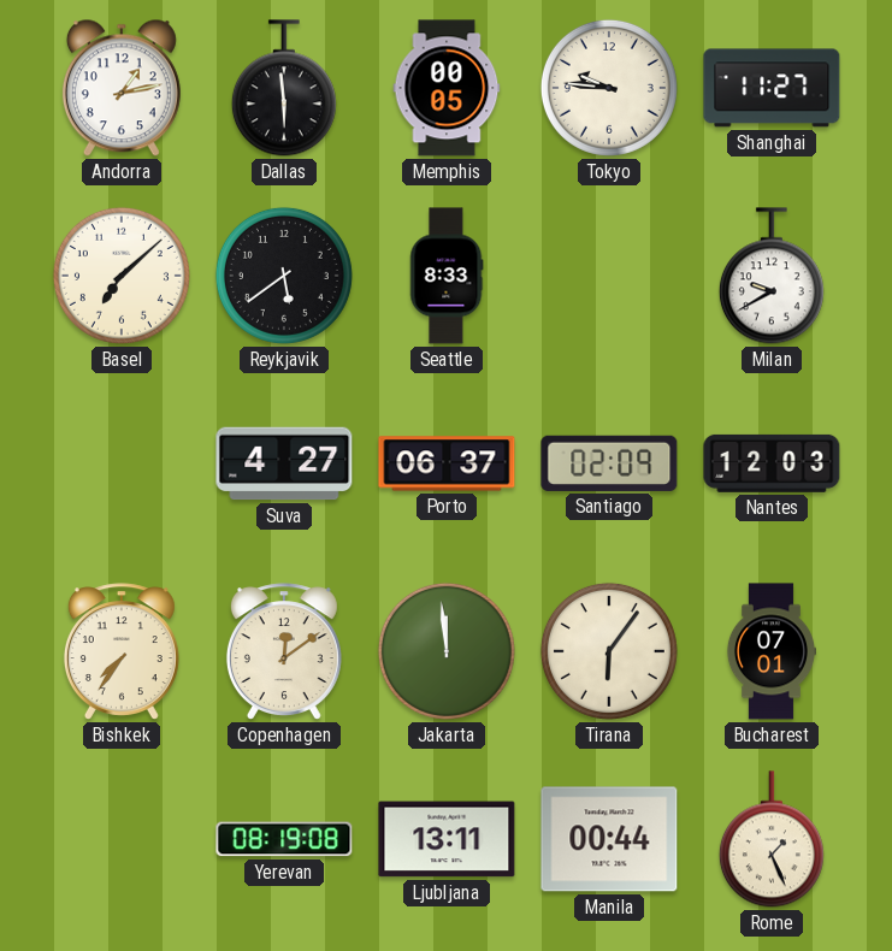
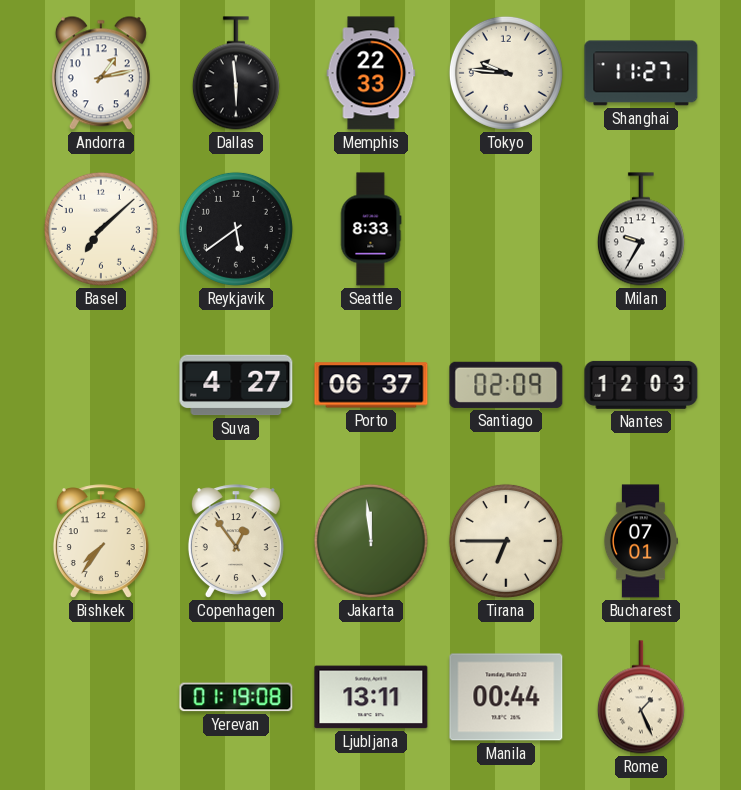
Memphis: 00:05 -> 22:33 (371, 73)
Milan: 9:40 -> 9:35 (641, 229)
Copenhagen: 12:09 -> 12:54 (236, 541)
Tirana: 6:06 -> 6:45 (506, 541)
Yerevan: 08:19 -> 01:19 (236, 697)
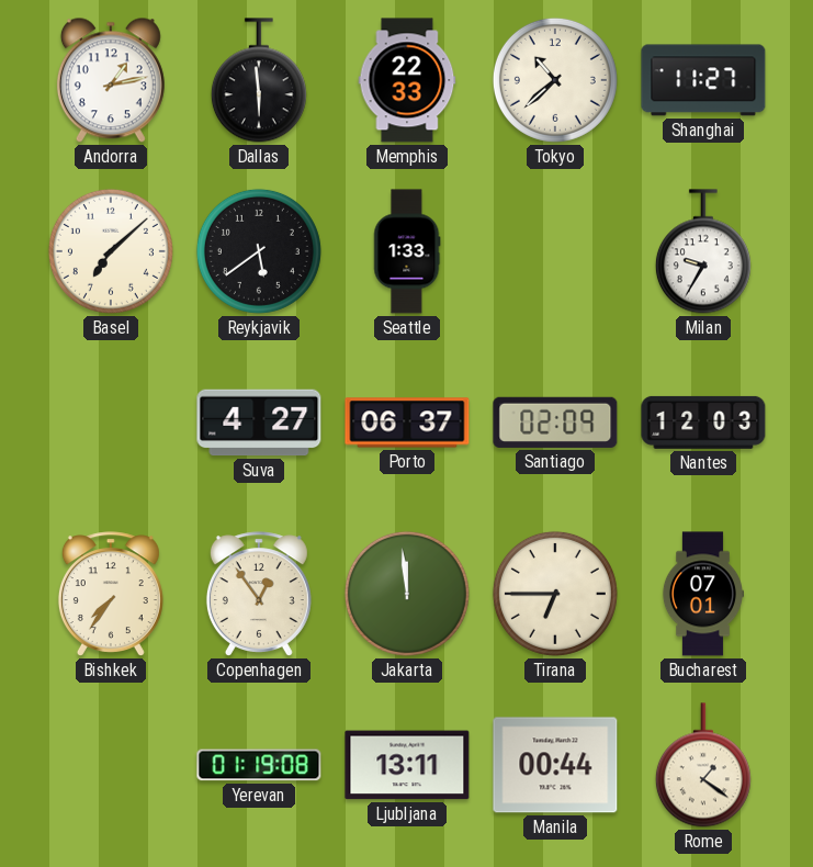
Tokyo: 9:46 -> 10:38 (555, 80)
Seattle: 8:33 -> 1:33 (407, 251)
Rome: 1:26 -> 1:21 (703, 765)
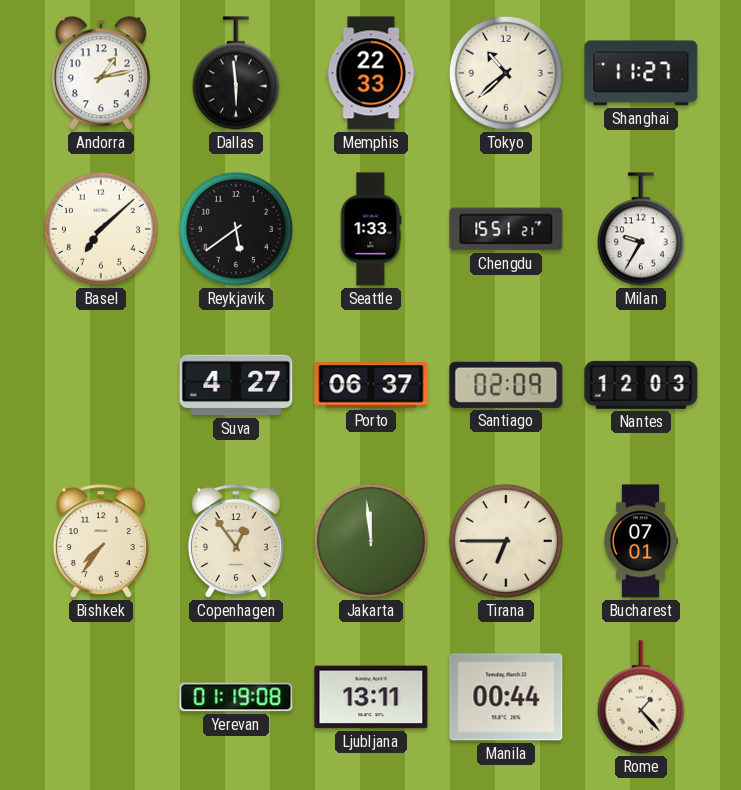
Chengdu: none -> 15:51 (506, 229)
Rome: 1:21 -> 1:23 (641, 697)
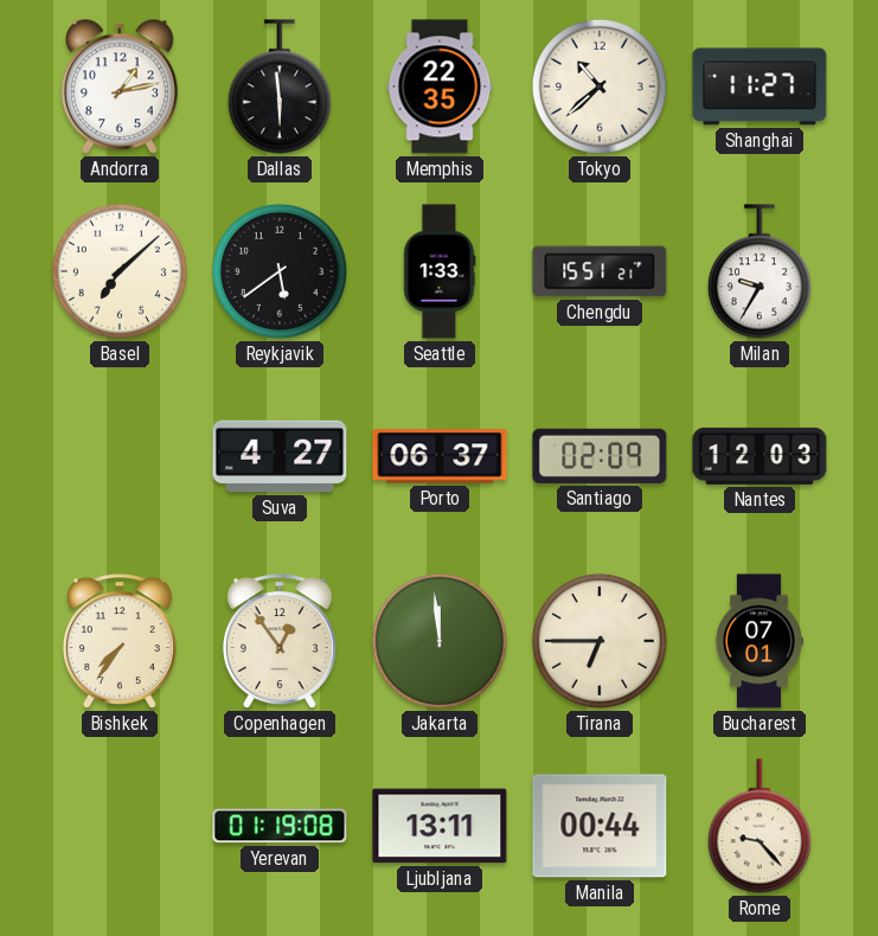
Memphis: 22:33 -> 22:35 (440, 86)
Rome: 1:23 -> 9:23 (760, 826)
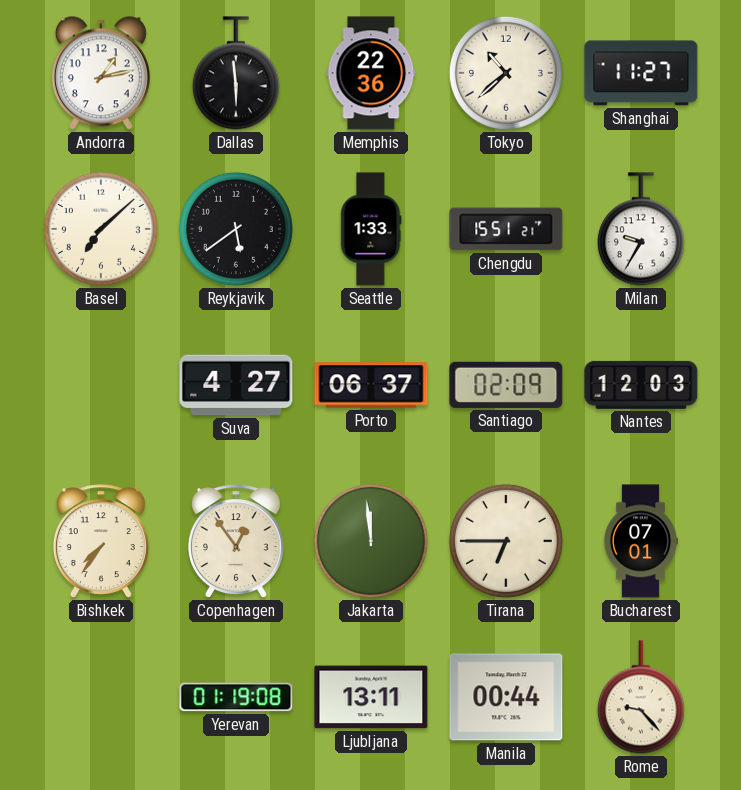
Memphis: 22:35 -> 22:36 (371, 73)
